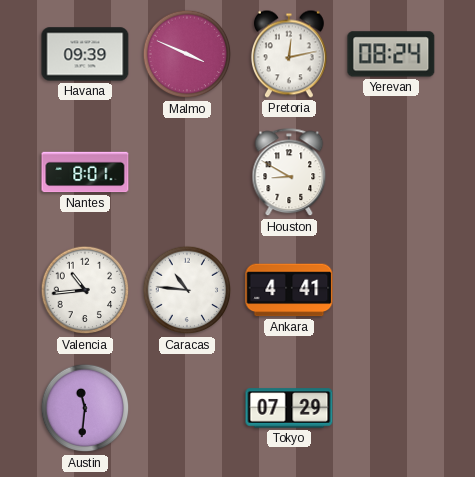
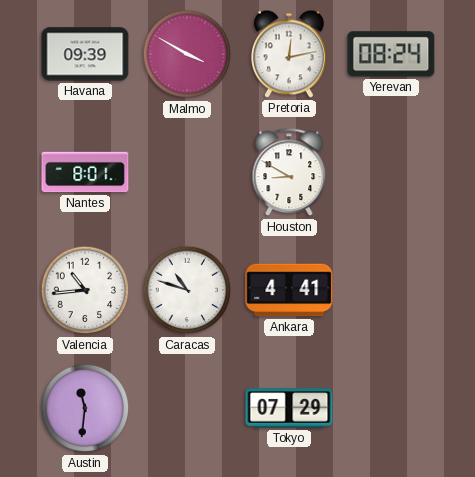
Malmo: 3:49 -> 3:50 (187, 54)
Caracas: 10:46 -> 10:48 (187, 290)
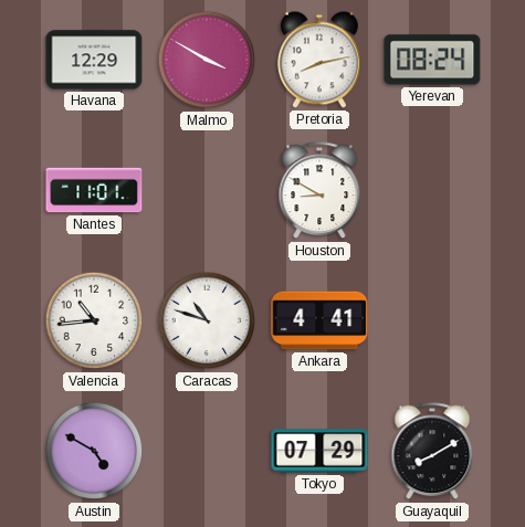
Havana: 09:39 -> 12:29 (94, 60)
Pretoria: 12:13 -> 8:13 (319, 60)
Nantes: 8:01 -> 11:01 (94, 190)
Austin: 11:31 -> 4:50 (94, 451)
Guayaquil: none -> 8:10 (432, 452)
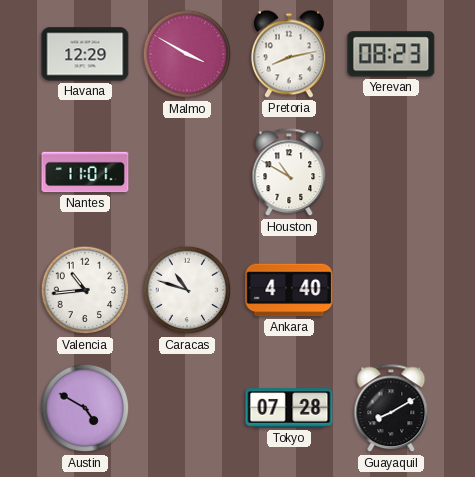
Yerevan: 08:24 -> 08:23 (391, 54)
Houston: 8:50 -> 10:50 (289, 173)
Ankara: 4:41 -> 4:40 (289, 290)
Tokyo: 07:29 -> 07:28 (289, 408)
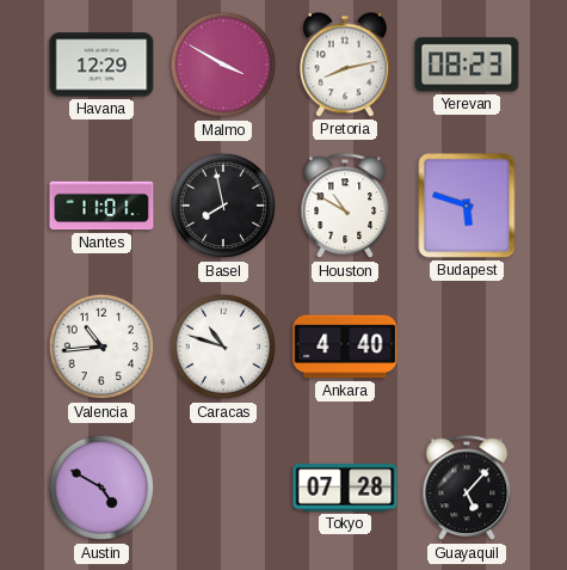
Basel: none -> 7:58 (223, 206)
Budapest: none -> 5:48 (467, 206)
Guayaquil: 8:10 -> 5:07 (467, 489)
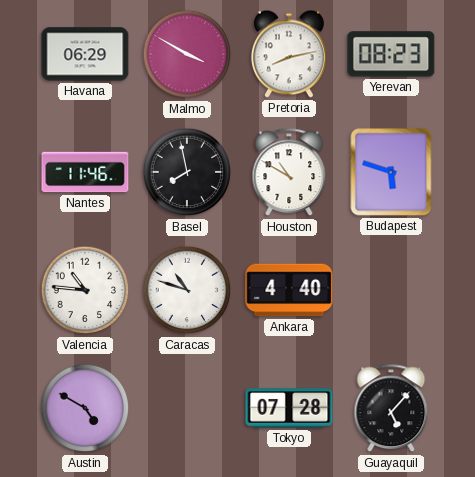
Havana: 12:29 -> 06:29 (85, 54)
Nantes: 11:01 -> 11:46 (85, 172)
Valencia: 10:44 -> 10:46 (85, 290)
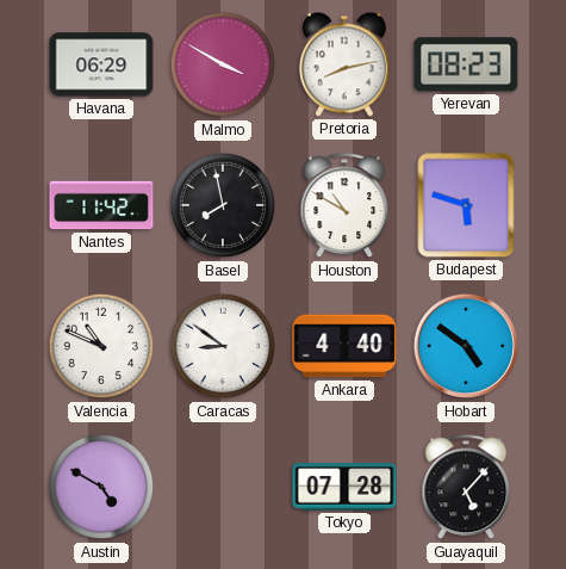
Nantes: 11:46 -> 11:42 (101, 205)
Valencia: 10:46 -> 10:49 (101, 346)
Caracas: 10:48 -> 8:51 (223, 346)
Hobart: none -> 4:51 (466, 346)
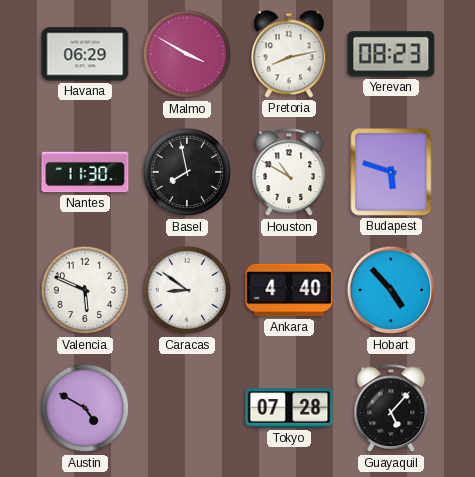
Nantes: 11:42 -> 11:30 (85, 172)
Valencia: 10:49 -> 5:49 (85, 290)
Hobart: 4:51 -> 4:53 (391, 290)
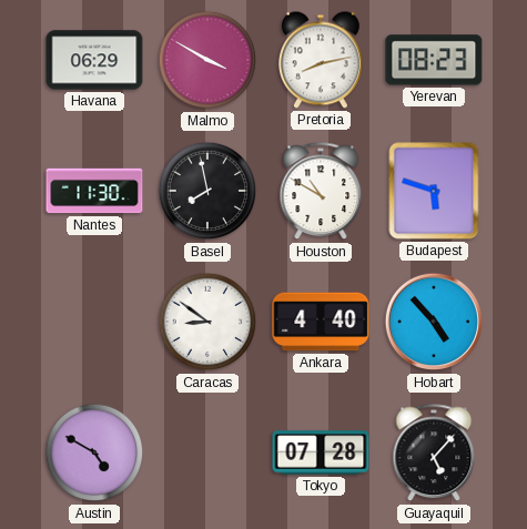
Valencia: 5:49 -> none (85, 290)
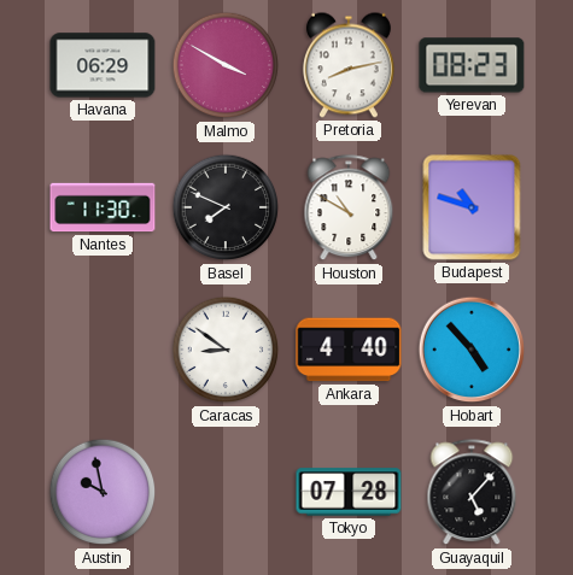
Basel: 7:58 -> 7:49 (226, 207)
Budapest: 5:48 -> 10:48 (472, 207)
Austin: 4:50 -> 9:58 (103, 492)
